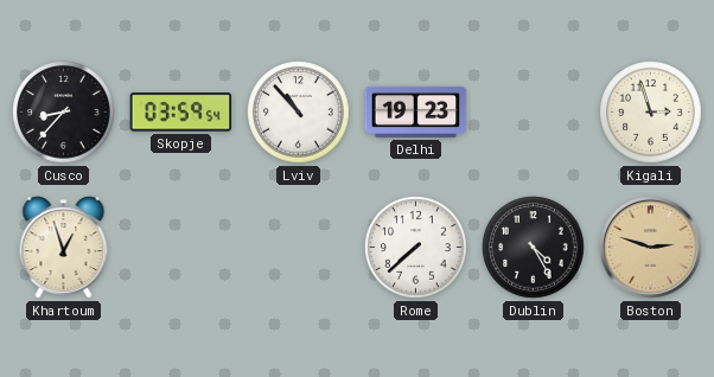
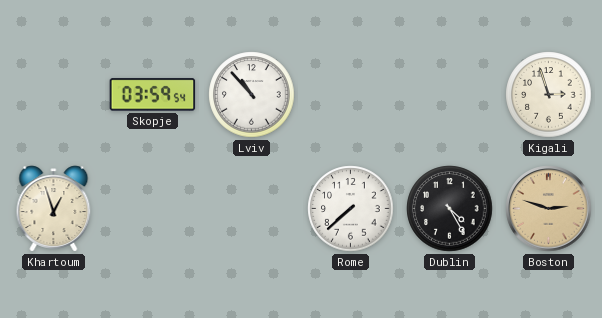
Cusco: 8:37 -> none (64, 113)
Delhi: 19:23 -> none (416, 111)
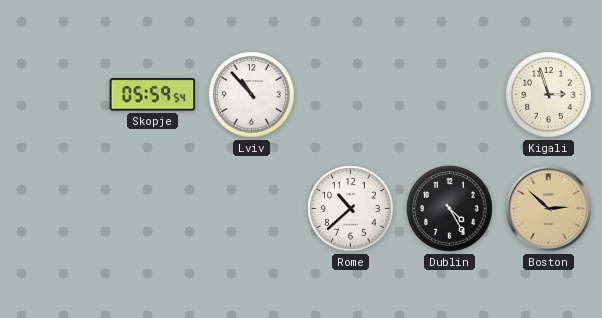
Skopje: 03:59 -> 05:59 (153, 95)
Khartoum: 12:57 -> none (54, 209)
Rome: 7:38 -> 10:38 (351, 209)
Boston: 2:48 -> 2:52 (549, 209)
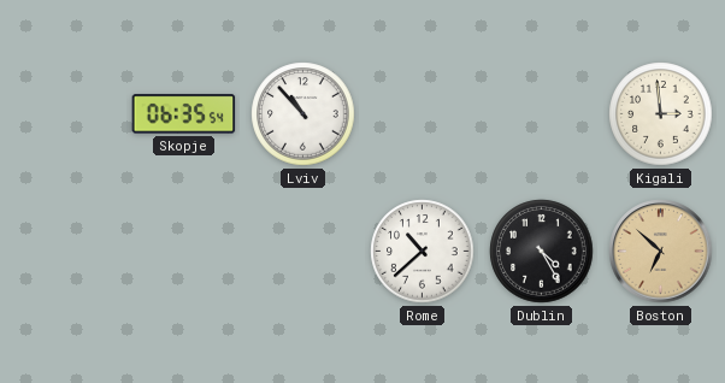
Skopje: 05:59 -> 06:35 (184, 114)
Kigali: 2:57 -> 2:59 (661, 114)
Boston: 2:52 -> 6:52 (661, 252)
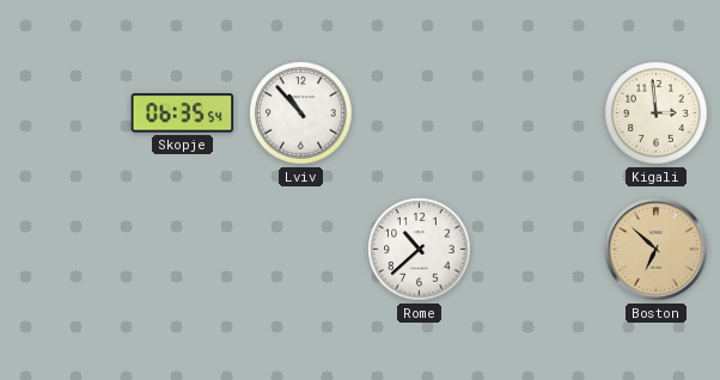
Dublin: 4:25 -> none (542, 252)
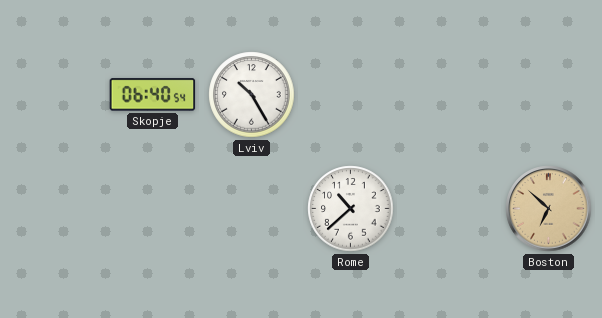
Skopje: 06:35 -> 06:40 (153, 95)
Lviv: 10:53 -> 10:25 (252, 95)
Kigali: 2:59 -> none (657, 114)
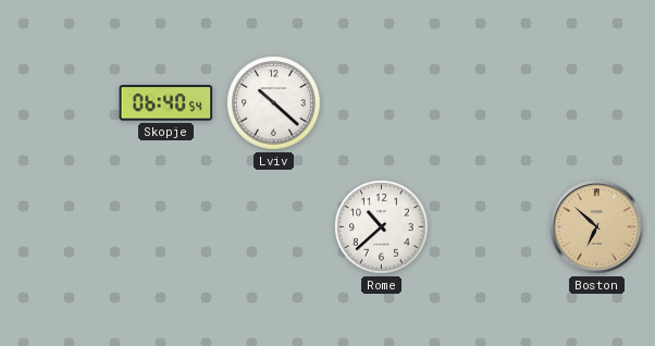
Lviv: 10:25 -> 10:22 (274, 103)
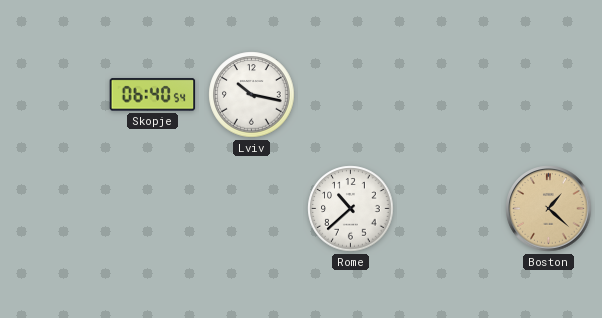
Lviv: 10:22 -> 10:17 (252, 95)
Boston: 6:52 -> 1:22 (549, 209)
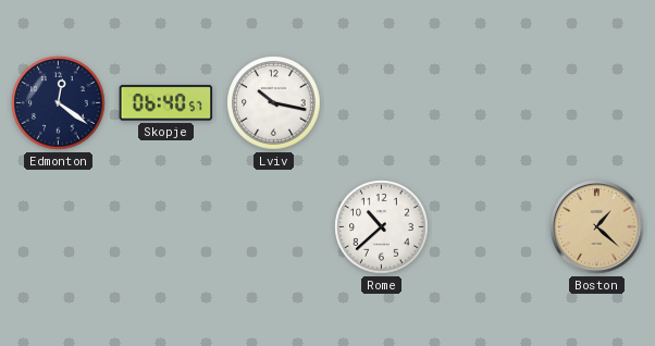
Edmonton: none -> 12:21 (59, 103)
Skopje: 06:40:54 -> 06:40:57 (166, 103)
